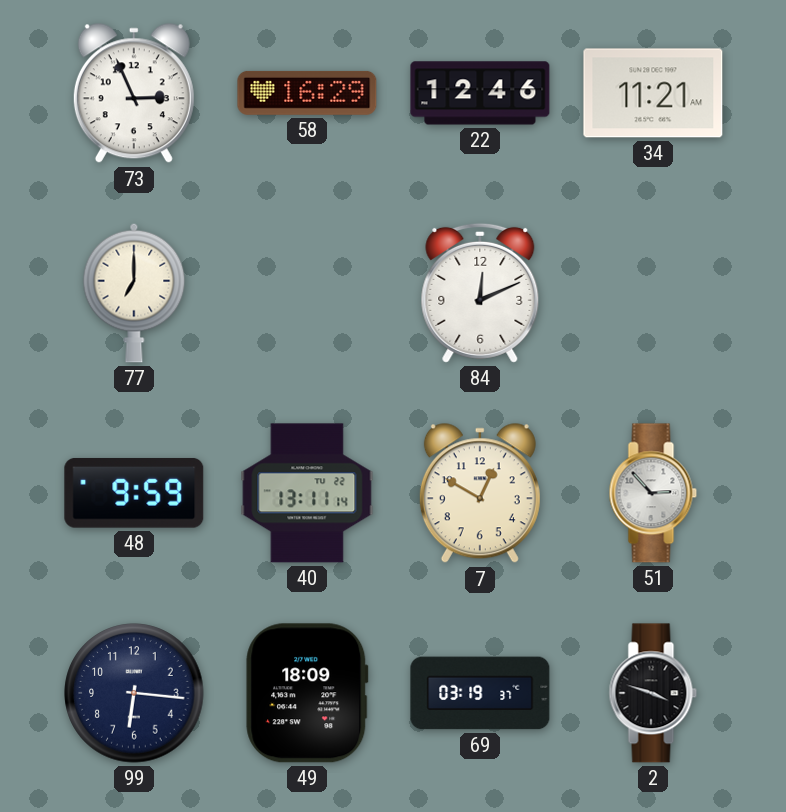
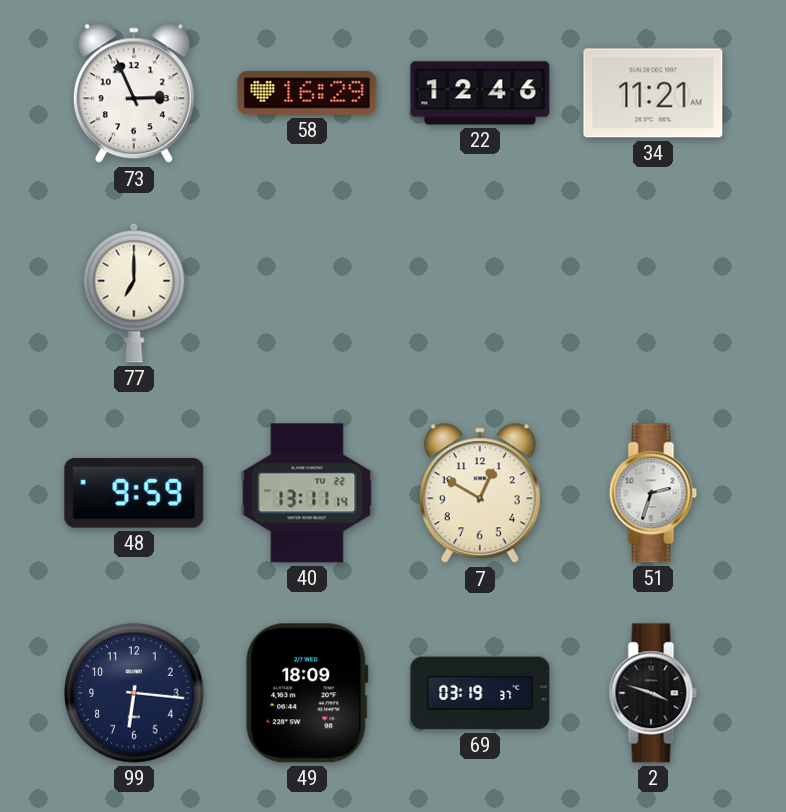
84: 12:11 -> none (480, 293)
51: 2:53 -> 2:33 (653, 493)
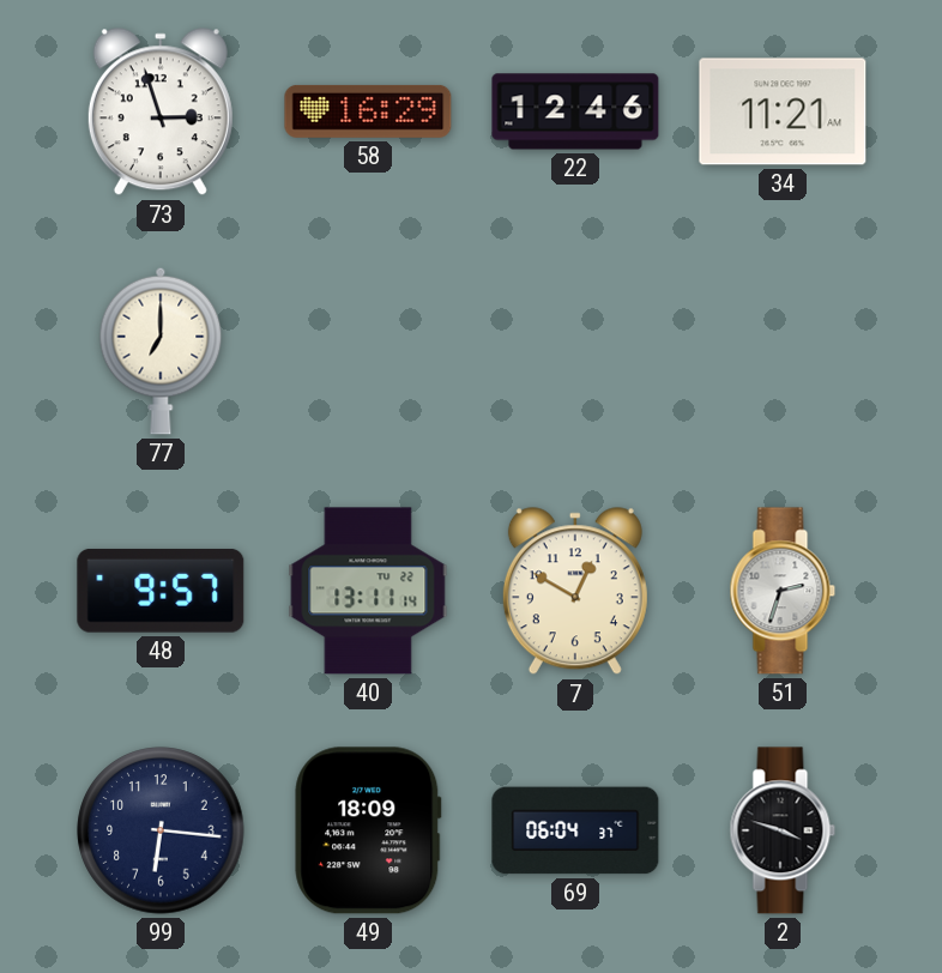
73: 2:56 -> 2:57 (161, 113)
48: 9:59 -> 9:57 (161, 591)
69: 03:19 -> 06:04 (575, 830)
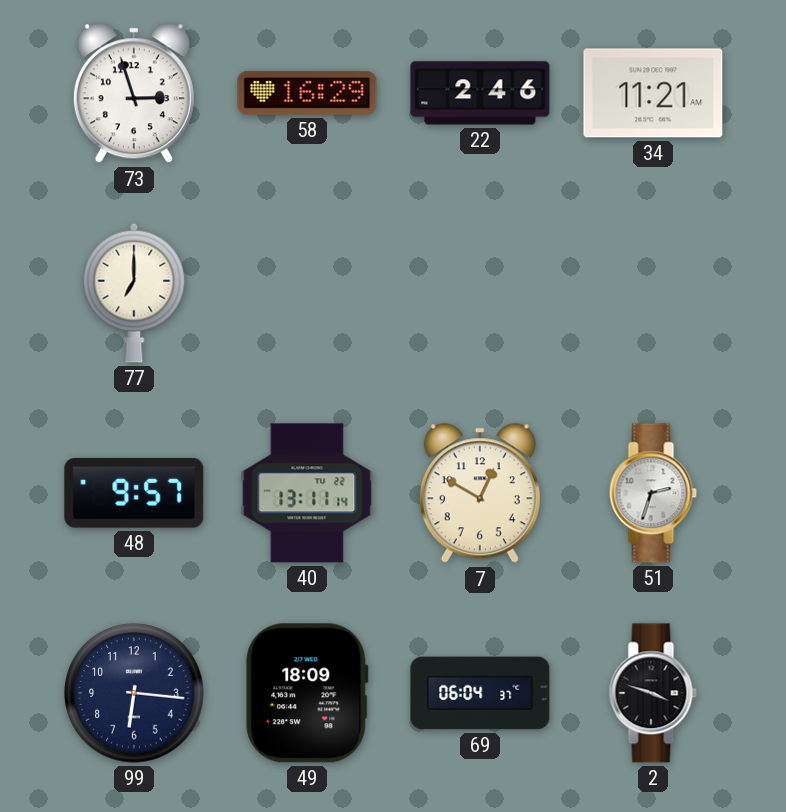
22: 12:46 -> 2:46 (480, 93)
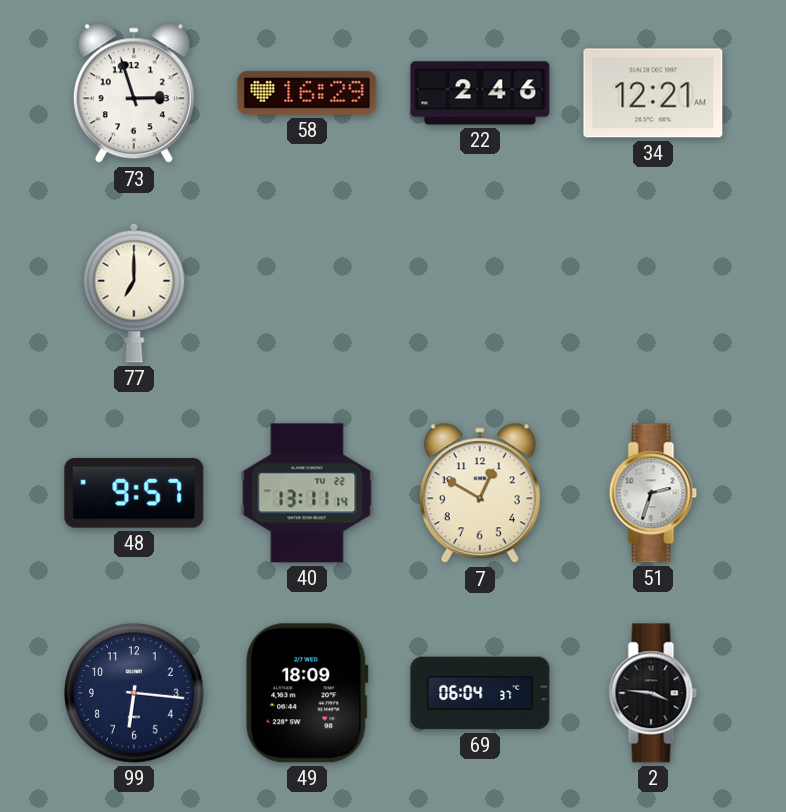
34: 11:21 -> 12:21 (653, 93)
2: 3:48 -> 3:46 (653, 693)
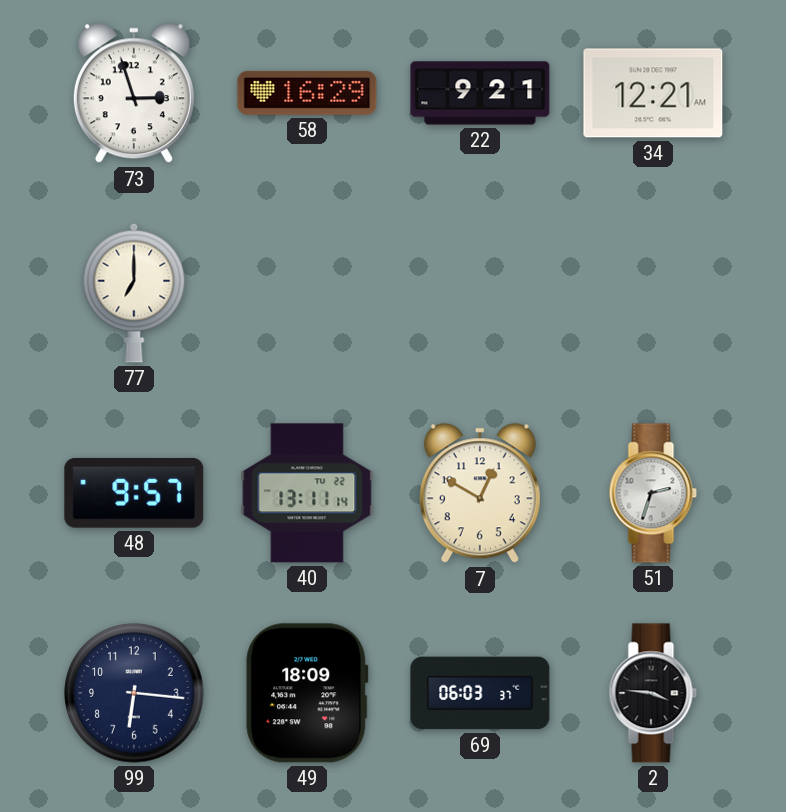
22: 2:46 -> 9:21 (480, 93)
69: 06:04 -> 06:03 (480, 693)
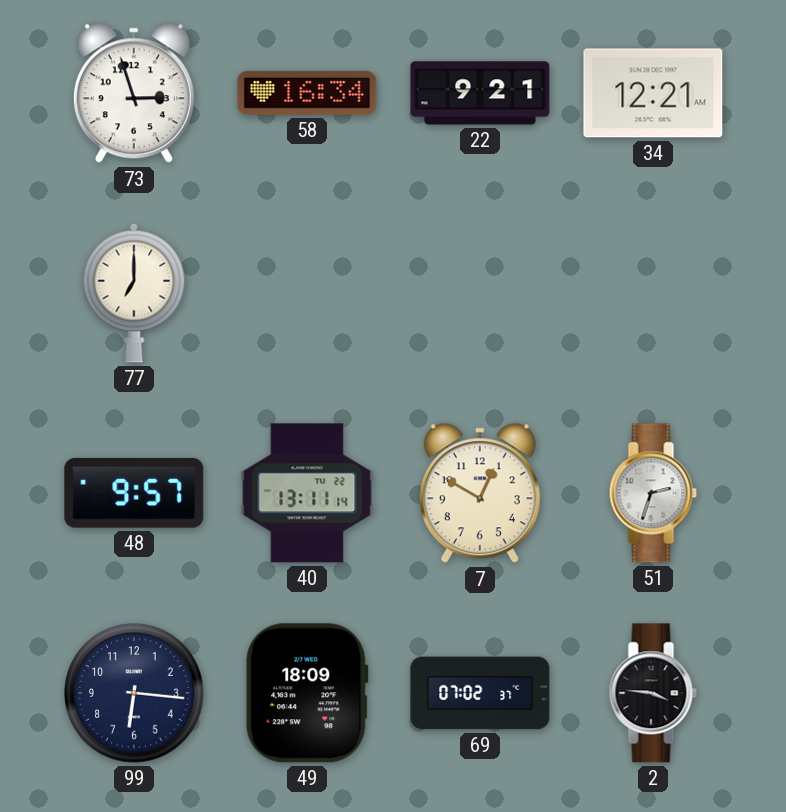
58: 16:29 -> 16:34 (307, 93)
69: 06:03 -> 07:02 (480, 693)
